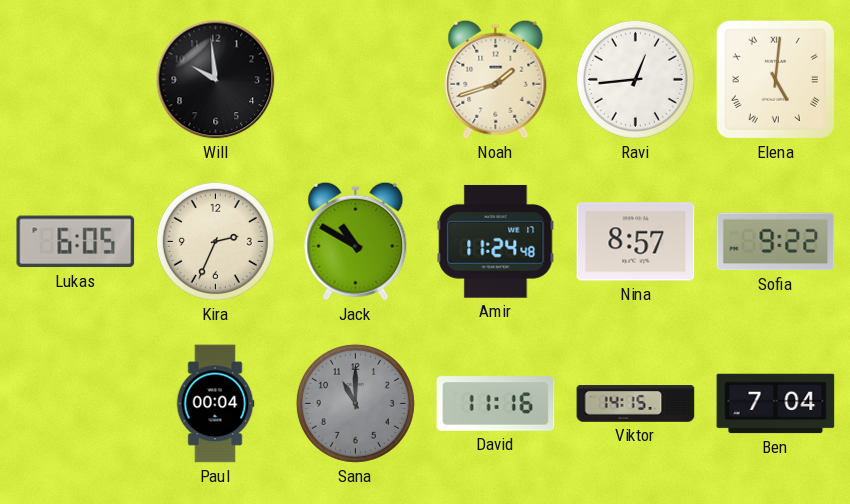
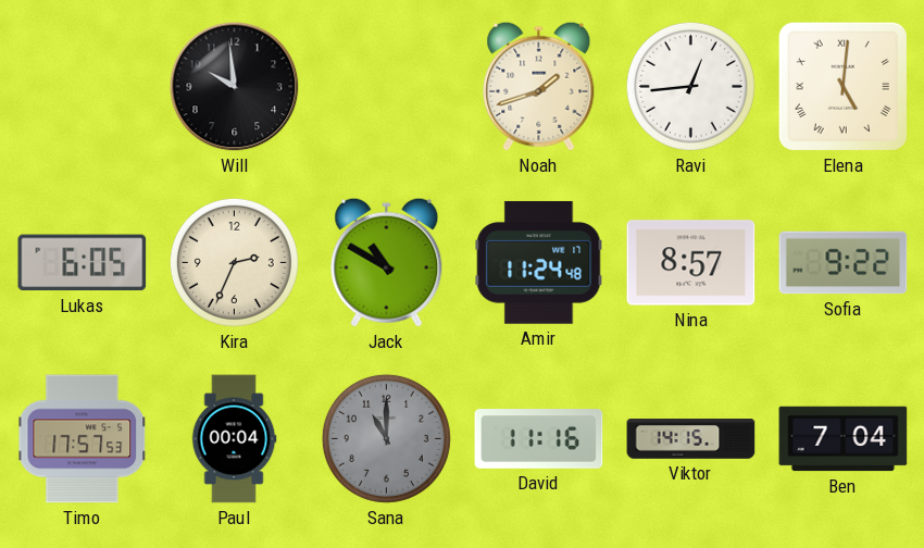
Timo: none -> 17:57 (83, 439)
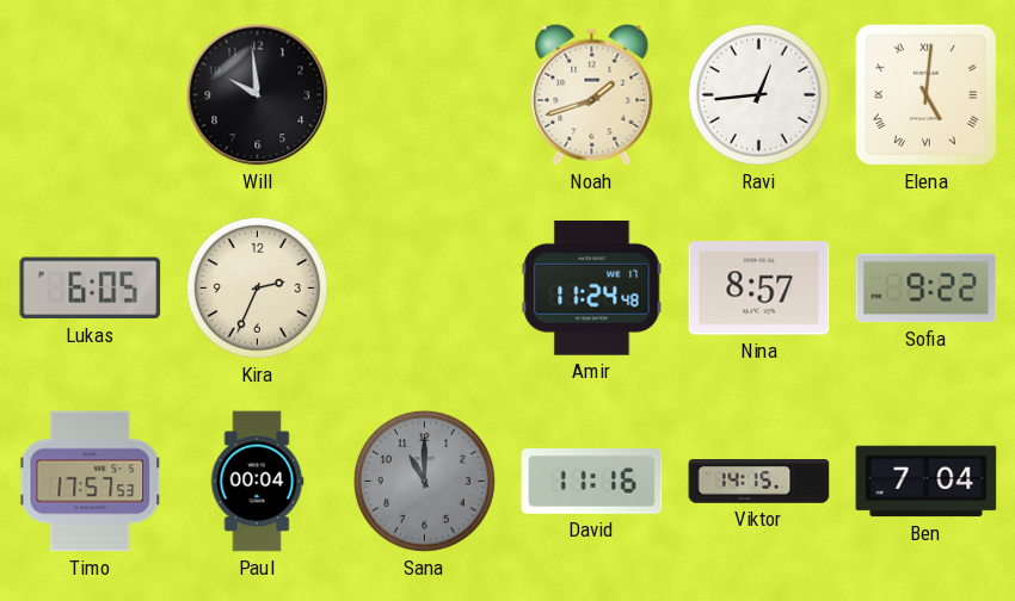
Jack: 10:50 -> none (387, 262)
